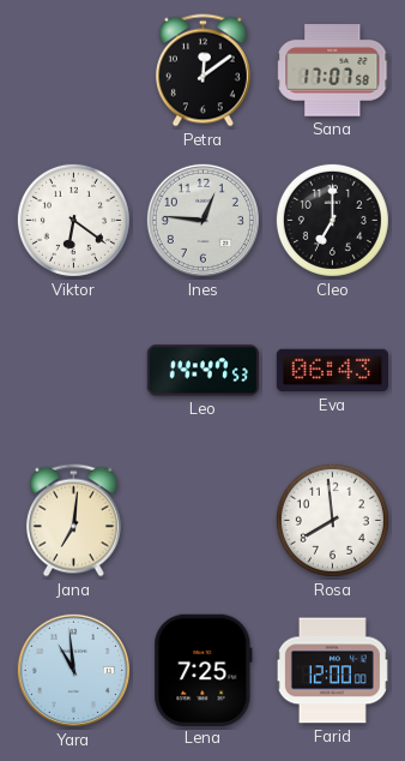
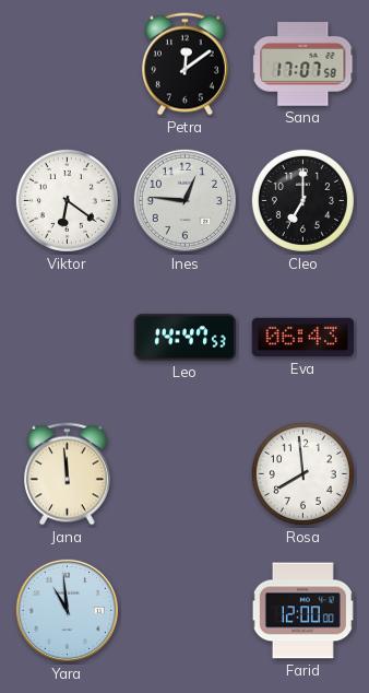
Jana: 7:01 -> 11:59 (67, 474)
Lena: 7:25 -> none (204, 670)
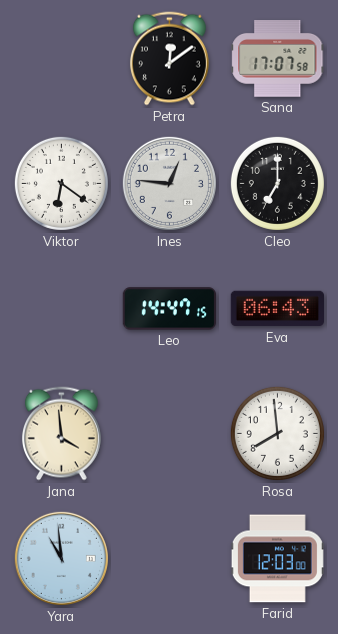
Leo: 14:47:53 -> 14:47:15 (170, 309)
Jana: 11:59 -> 3:59 (61, 434)
Farid: 12:00 -> 12:03 (277, 559)
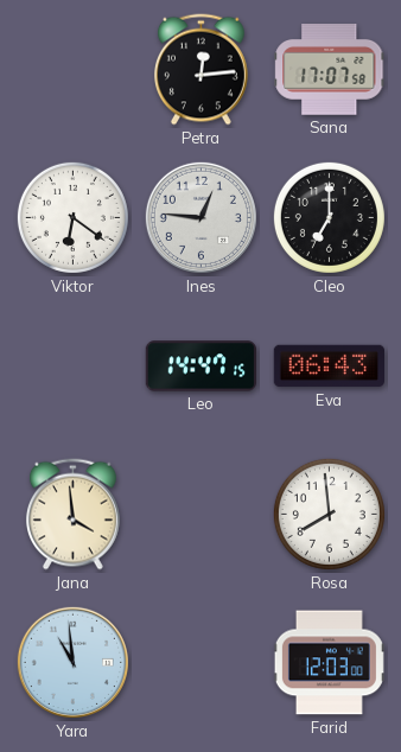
Petra: 12:09 -> 12:14 (200, 70)
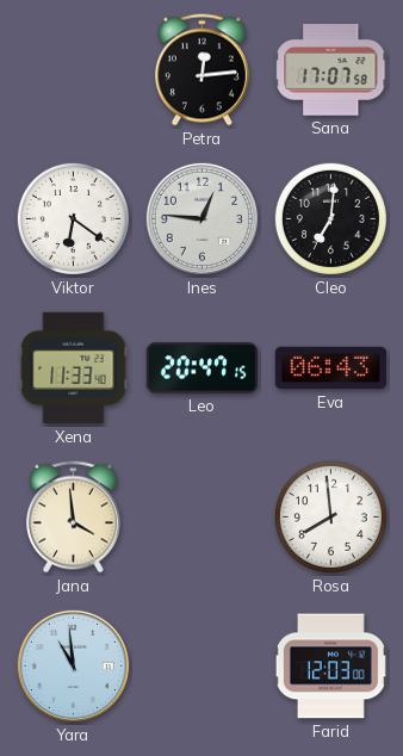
Cleo: 7:00 -> 7:01 (330, 218)
Xena: none -> 11:33 (74, 368)
Leo: 14:47 -> 20:47 (203, 368)
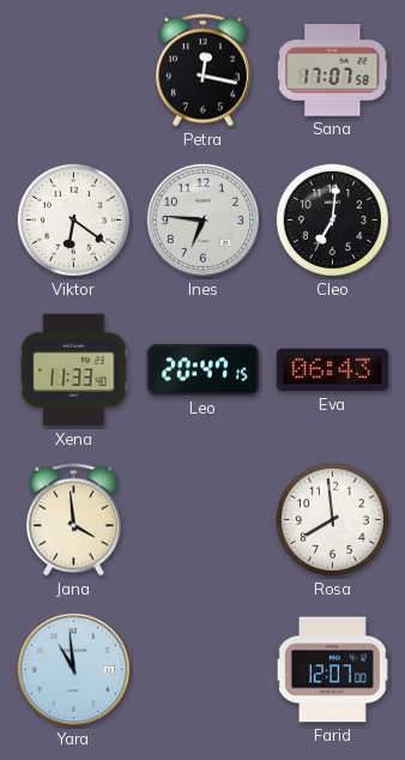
Petra: 12:14 -> 12:17 (202, 71)
Ines: 12:46 -> 6:46 (202, 219)
Farid: 12:03 -> 12:07 (332, 670)
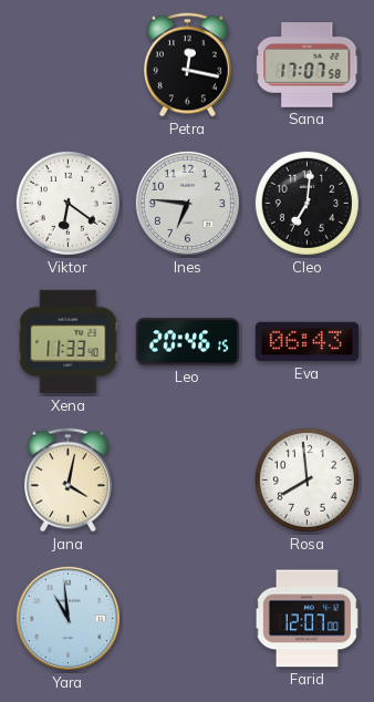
Leo: 20:47 -> 20:46 (188, 342)
Jana: 3:59 -> 4:02 (67, 481)
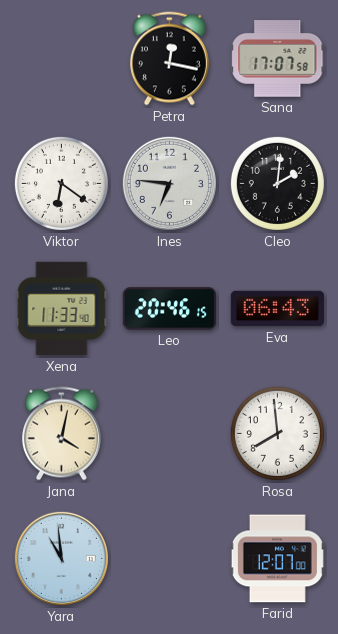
Cleo: 7:01 -> 2:01 (277, 183)
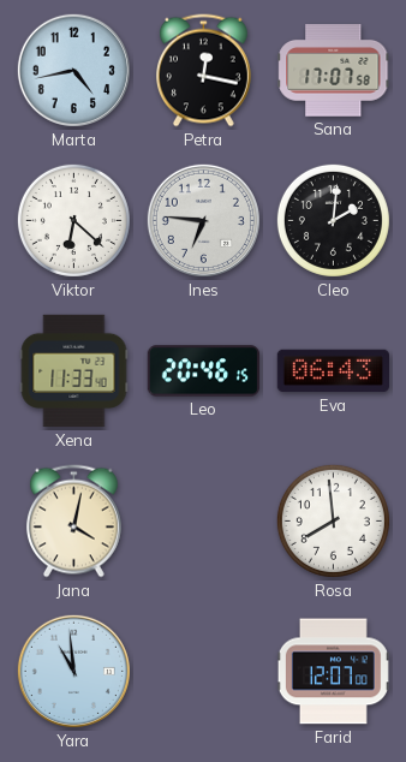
Marta: none -> 4:43 (73, 70)
Viktor: 6:21 -> 6:22 (73, 220)
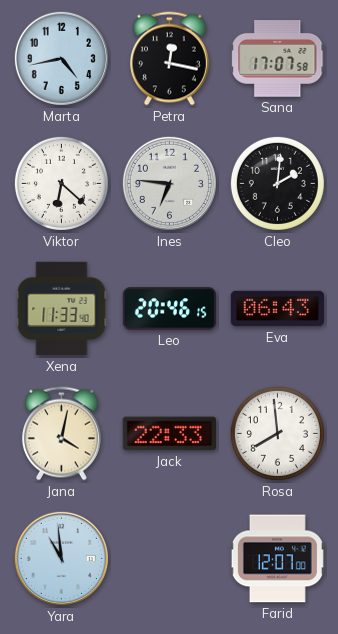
Jack: none -> 22:33 (169, 434)
